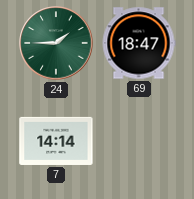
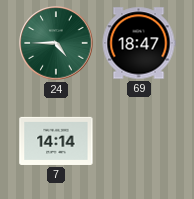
24: 1:45 -> 4:45 (56, 43)
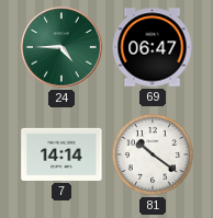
69: 18:47 -> 06:47 (153, 47)
81: none -> 10:21 (153, 154)
